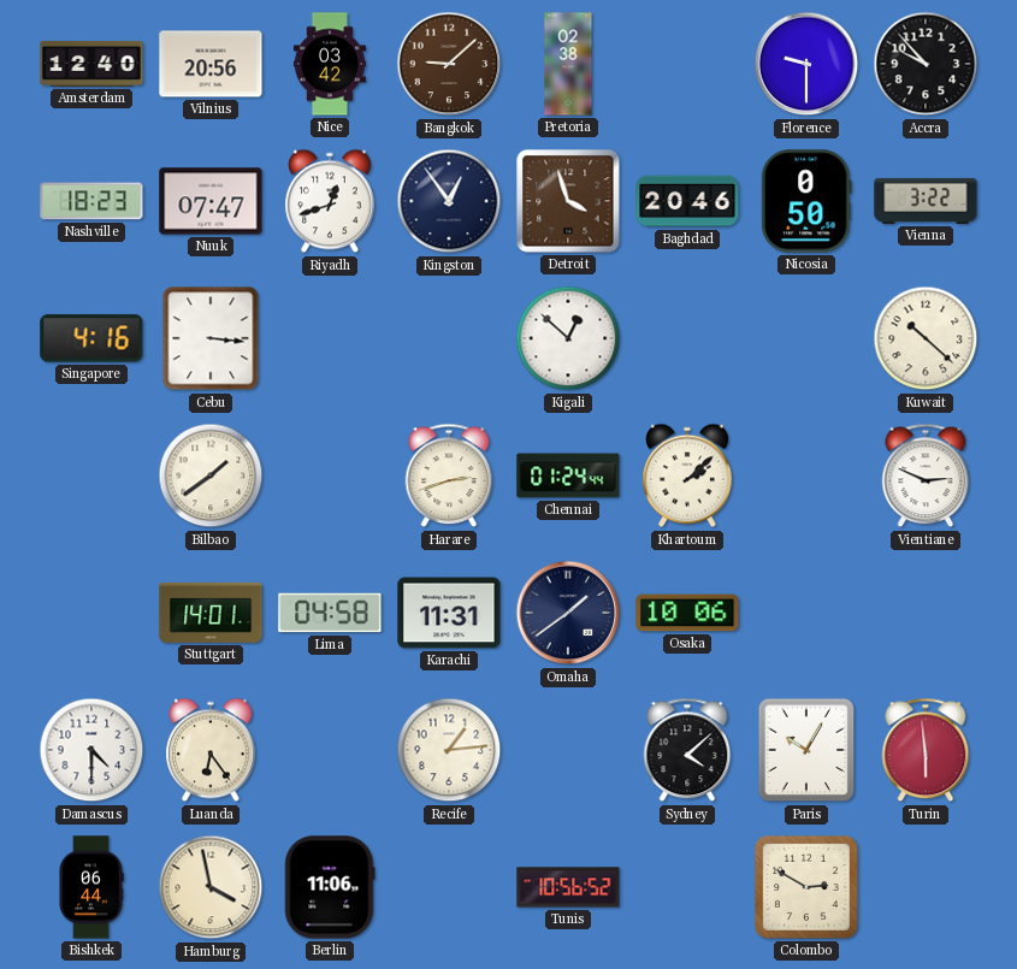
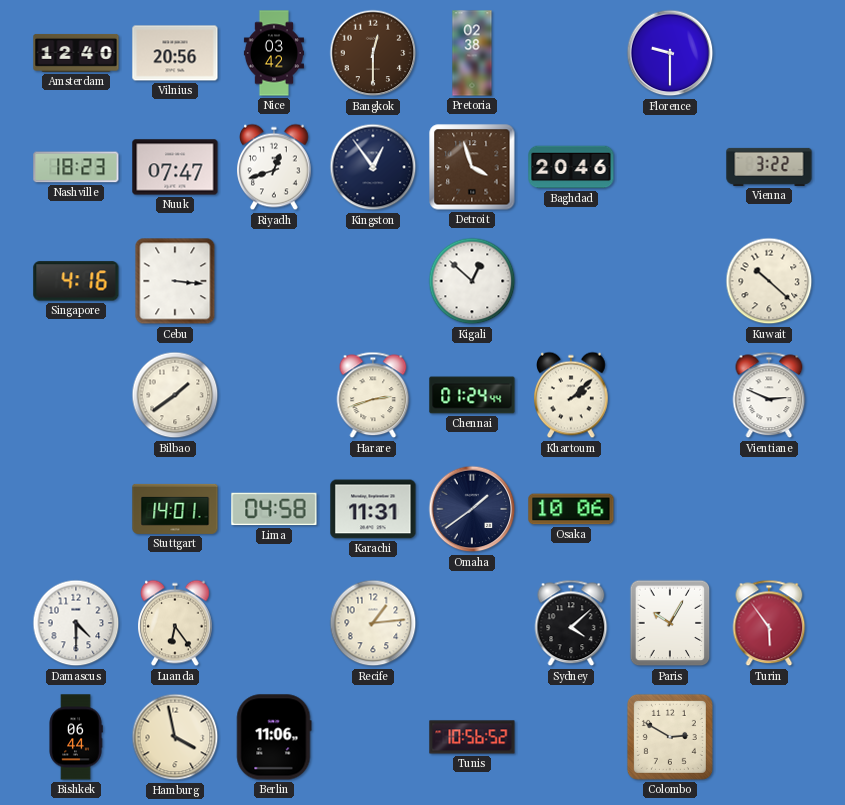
Bangkok: 9:08 -> 12:30 (373, 53)
Accra: 9:53 -> none (926, 64)
Nicosia: 0:50 -> none (806, 201)
Turin: 5:59 -> 5:54 (769, 623)
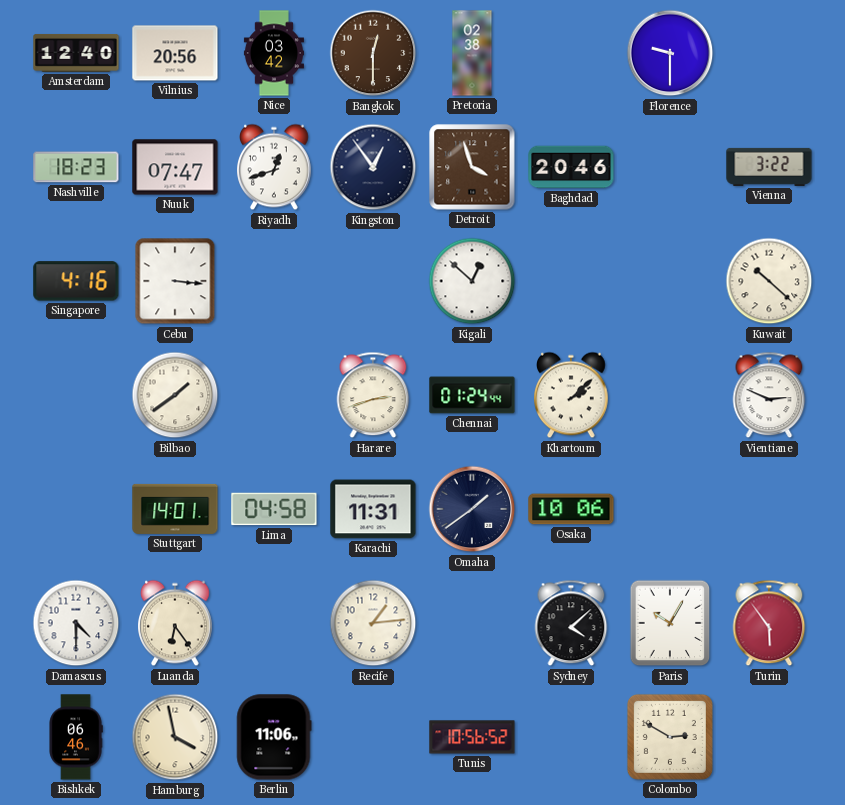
Bishkek: 06:44 -> 06:46 (76, 737)
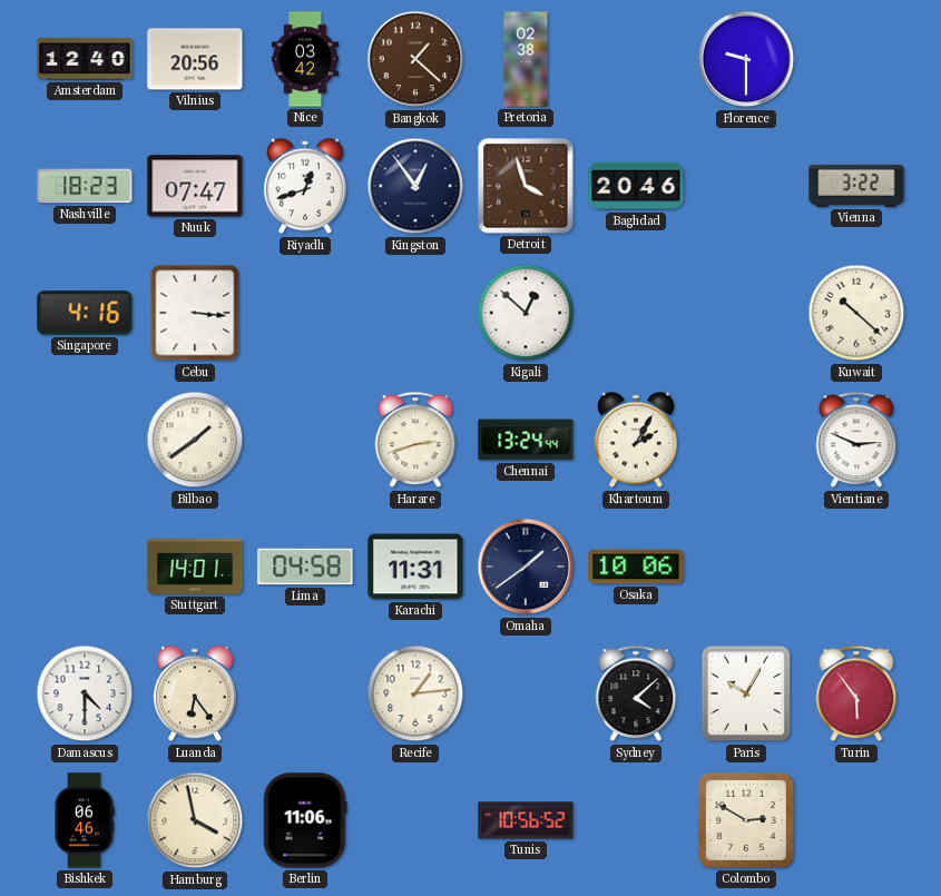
Bangkok: 12:30 -> 1:22 (415, 59)
Chennai: 01:24 -> 13:24 (526, 440)
Khartoum: 2:08 -> 2:05 (637, 440)
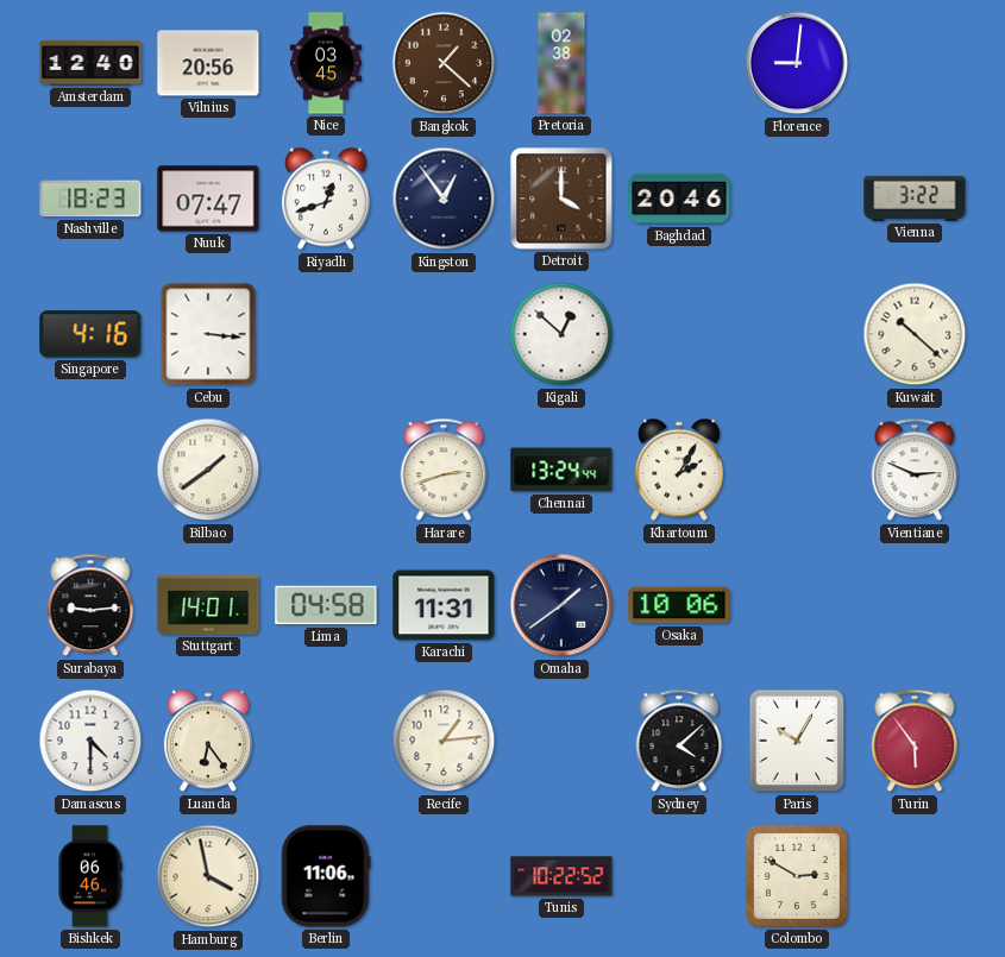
Nice: 03:42 -> 03:45 (326, 63)
Florence: 9:30 -> 9:01 (797, 63)
Detroit: 3:57 -> 4:00 (561, 199)
Surabaya: none -> 9:14 (90, 605)
Tunis: 10:56 -> 10:22 (561, 876)
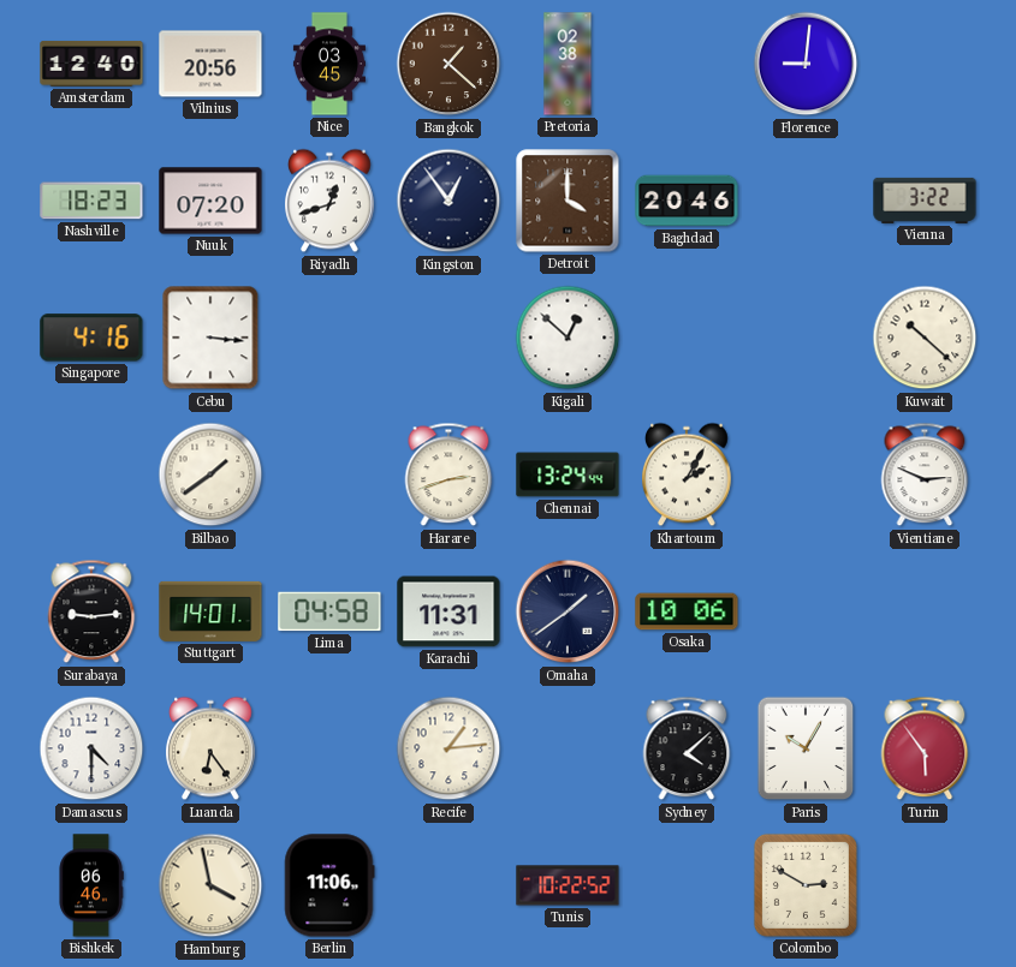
Nuuk: 07:47 -> 07:20 (210, 201)
